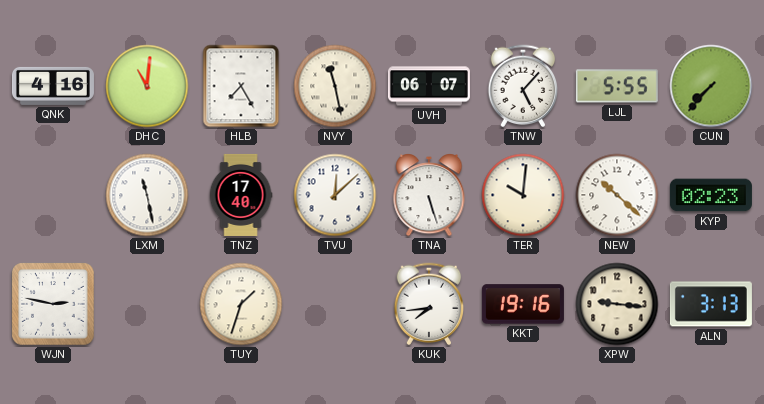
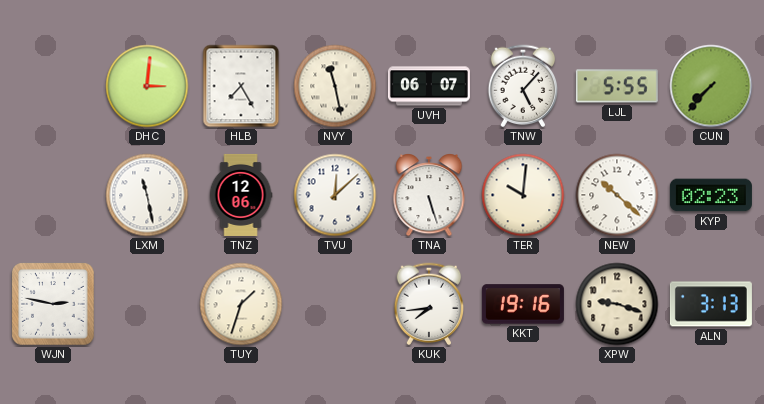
QNK: 4:16 -> none (53, 86)
DHC: 11:01 -> 3:01 (147, 86)
TNZ: 17:40 -> 12:06 (241, 195)
XPW: 9:16 -> 9:18 (617, 304)
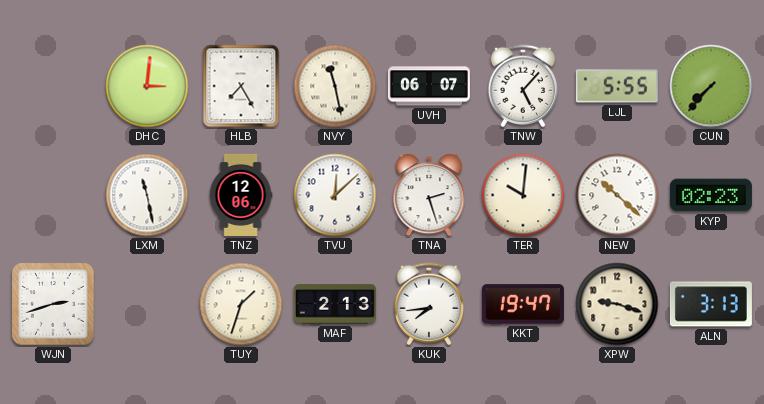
TNA: 5:27 -> 2:27 (429, 196)
WJN: 2:47 -> 2:42 (53, 304)
MAF: none -> 2:13 (335, 304)
KKT: 19:16 -> 19:47 (523, 304)
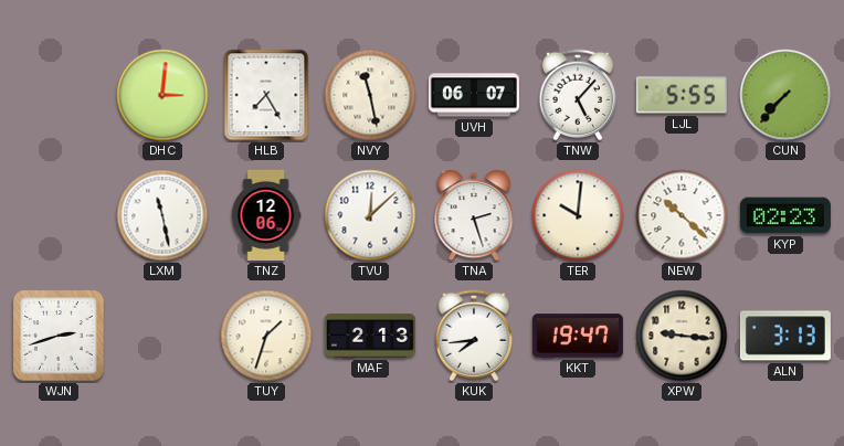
XPW: 9:18 -> 9:16 (682, 336)
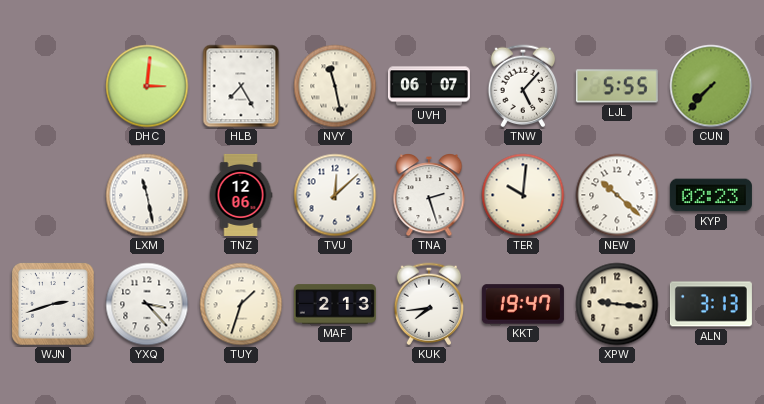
YXQ: none -> 3:23 (147, 304)
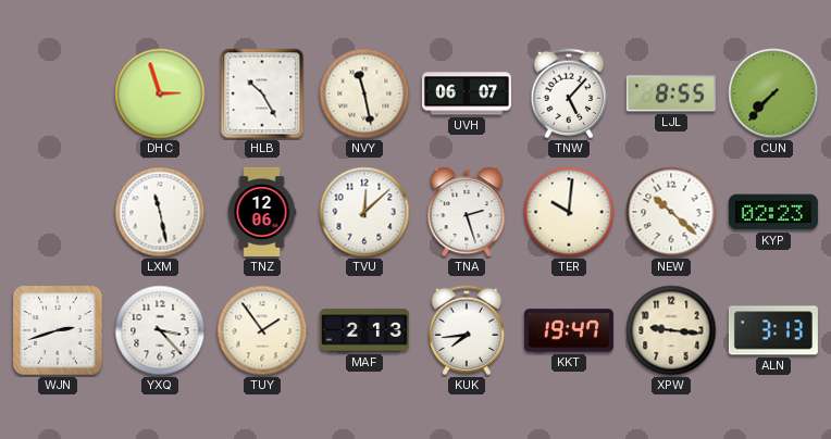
DHC: 3:01 -> 2:57 (160, 93)
HLB: 7:25 -> 10:25 (262, 93)
LJL: 5:55 -> 8:55 (671, 93)
TUY: 1:33 -> 1:54 (262, 330)
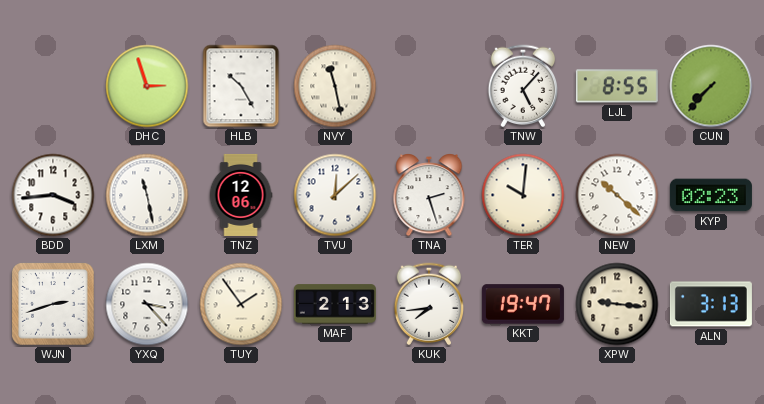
UVH: 06:07 -> none (467, 93)
BDD: none -> 3:44 (53, 195)
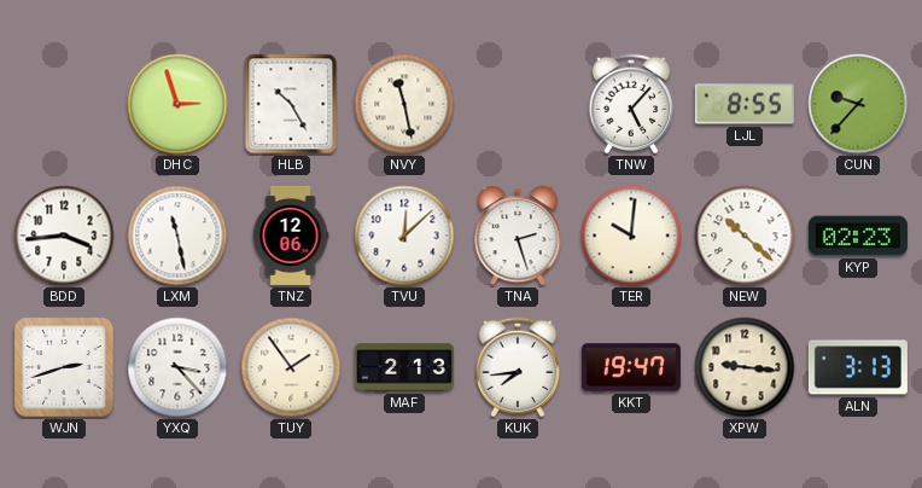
CUN: 7:37 -> 9:37 (858, 104)
